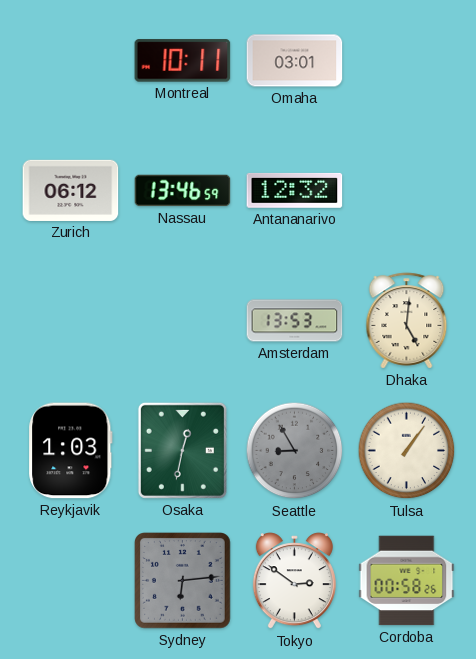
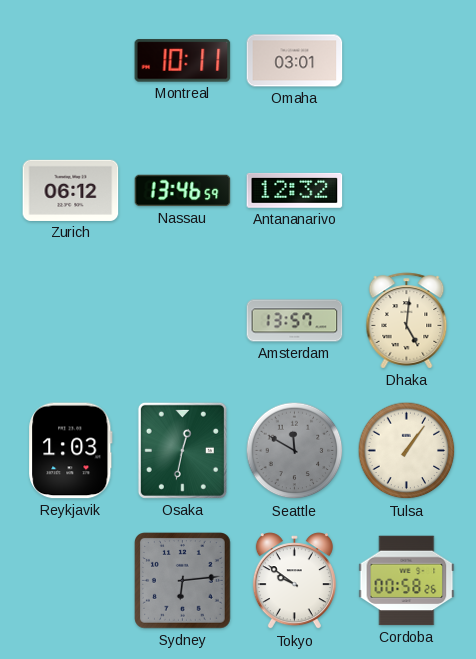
Amsterdam: 13:53 -> 13:57 (295, 321)
Seattle: 8:55 -> 11:50 (295, 451)
Tokyo: 2:51 -> 9:51 (294, 581)
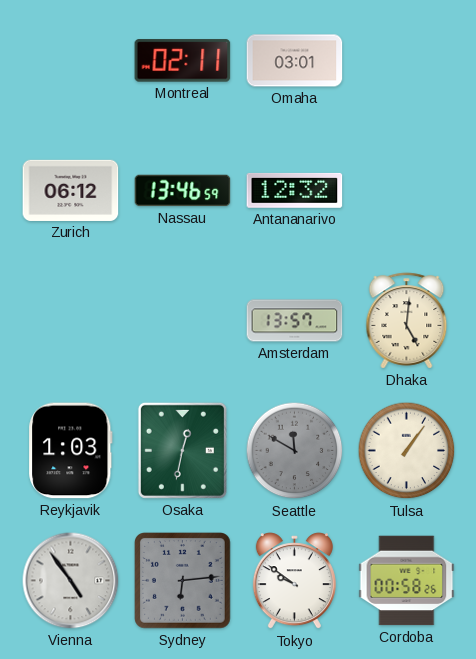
Montreal: 10:11 -> 02:11 (183, 61)
Vienna: none -> 4:54 (71, 581)
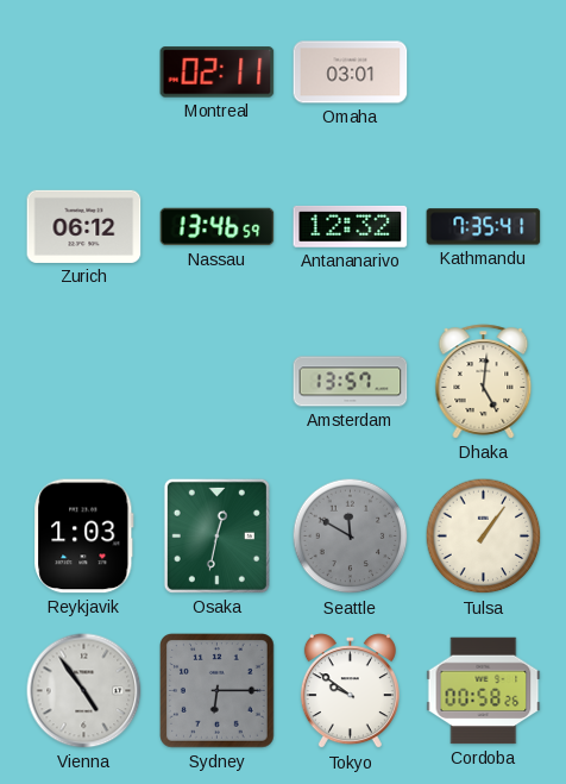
Kathmandu: none -> 7:35 (484, 227)
Sydney: 6:14 -> 6:15 (218, 691)
